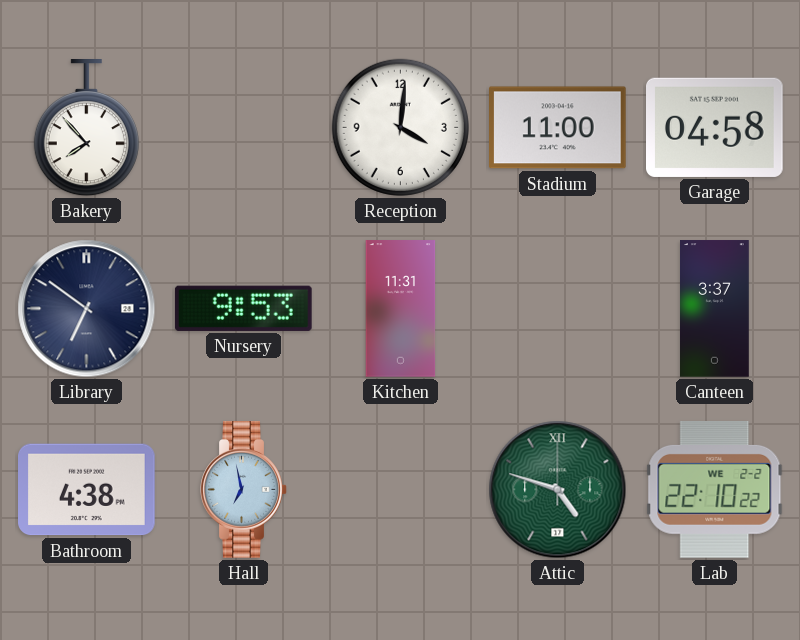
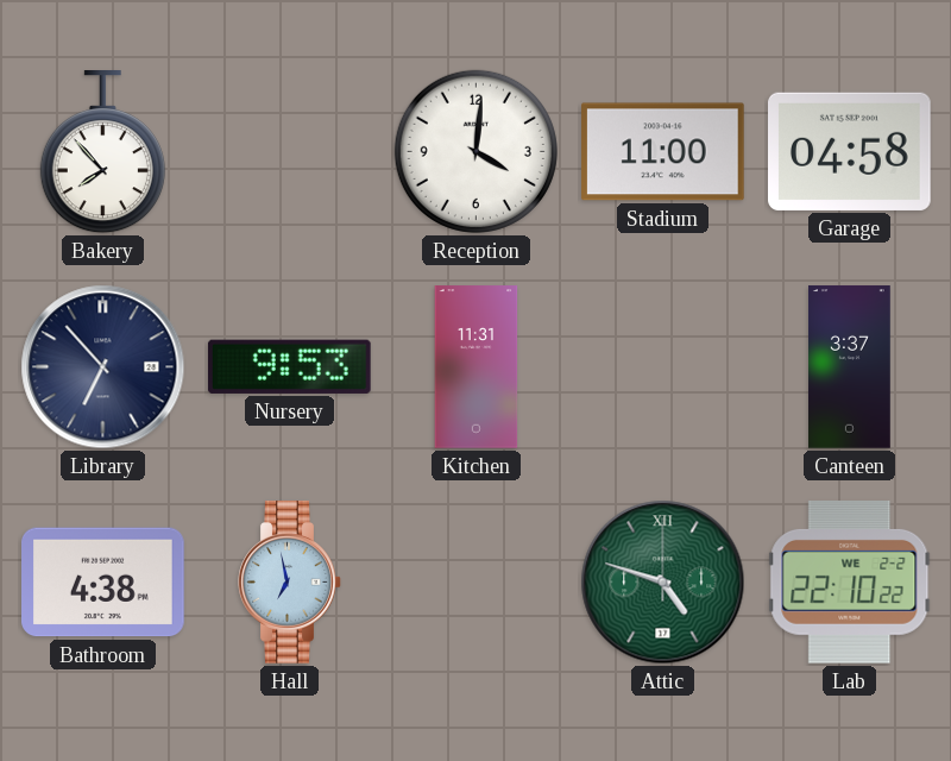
Library: 6:51 -> 6:53 (103, 367)
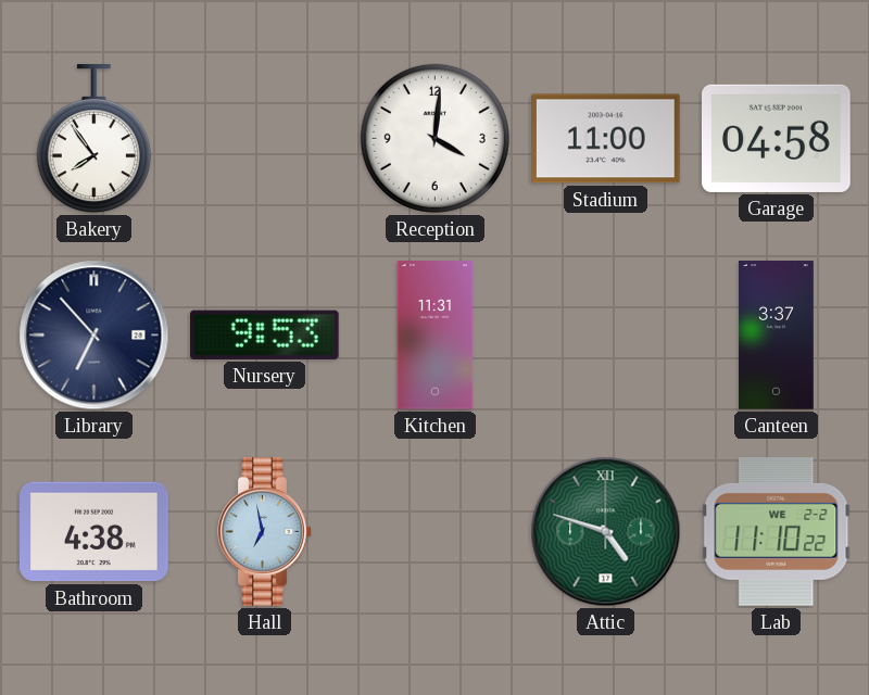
Bakery: 7:53 -> 7:54 (93, 140)
Lab: 22:10 -> 11:10 (777, 531)
